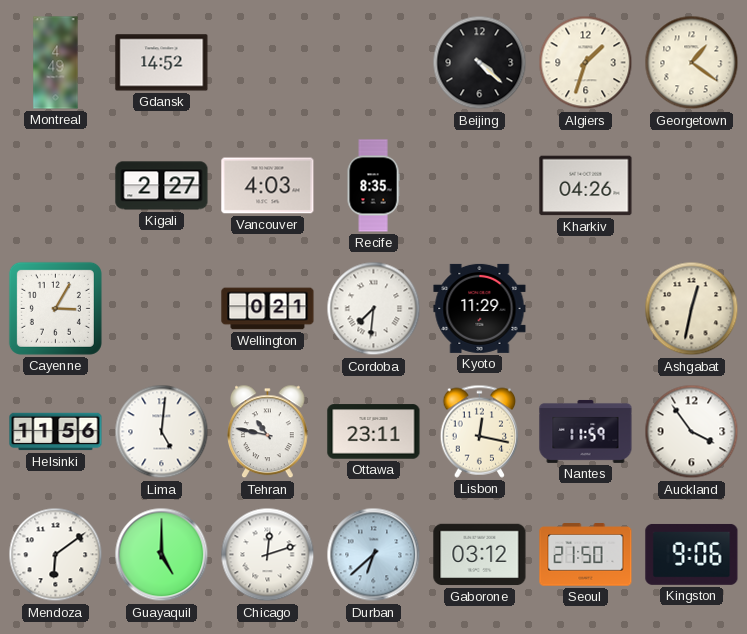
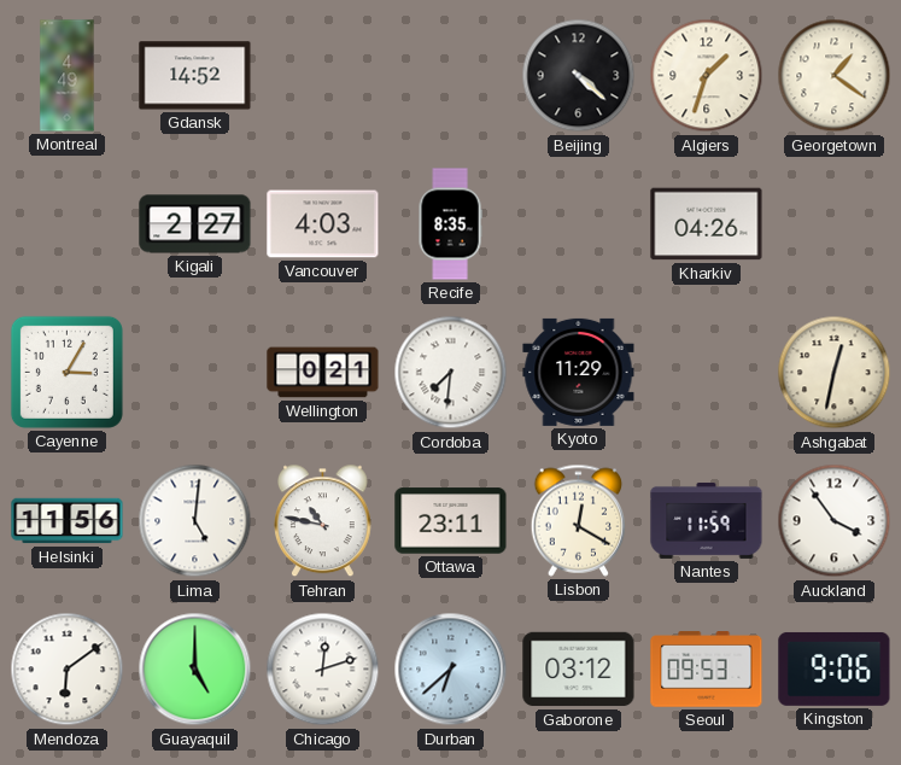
Lisbon: 12:17 -> 12:20 (579, 520)
Seoul: 21:50 -> 09:53 (707, 670)
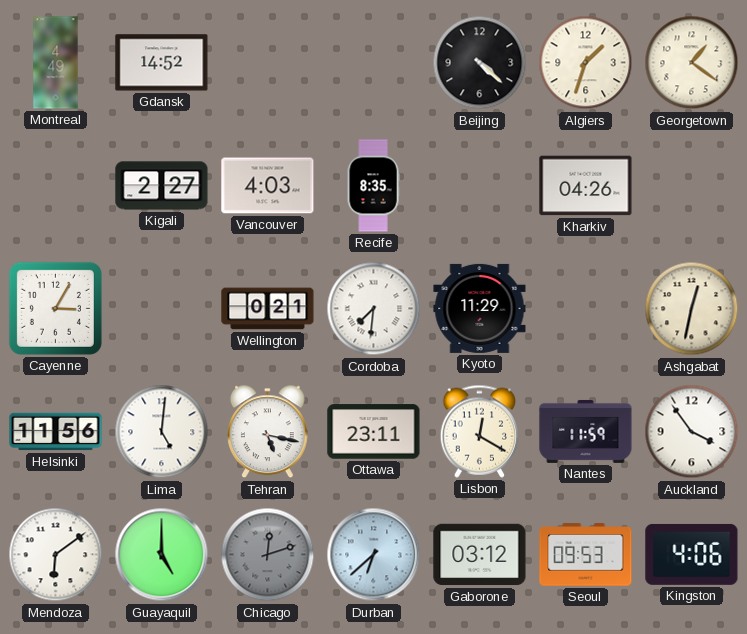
Tehran: 10:47 -> 5:17 (267, 432)
Chicago dial: white -> grey (268, 555)
Kingston: 9:06 -> 4:06 (692, 554)
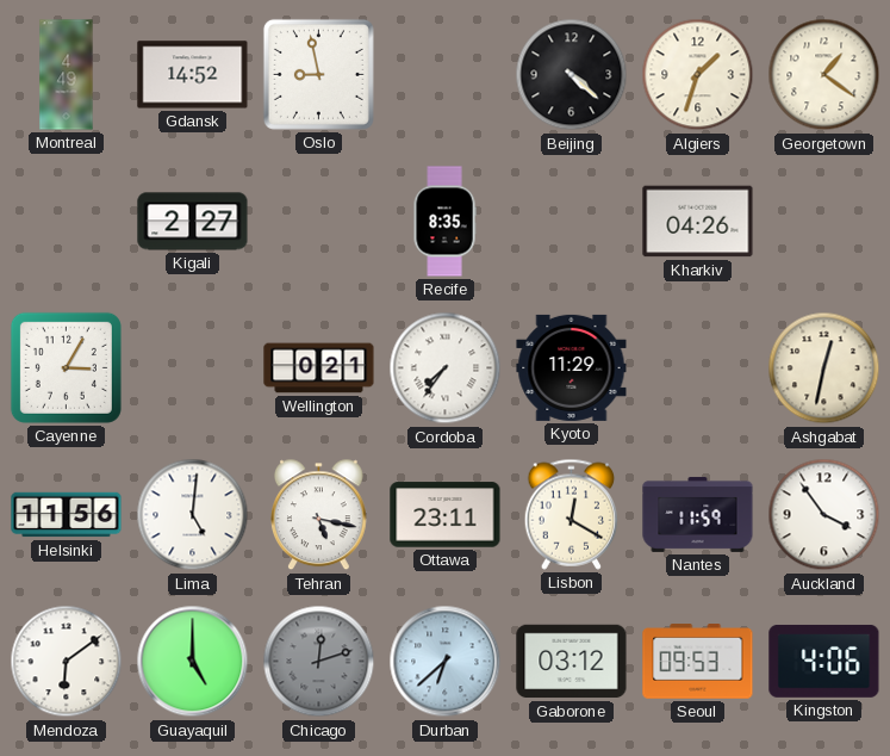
Oslo: none -> 8:58 (318, 74)
Vancouver: 4:03 -> none (268, 186)
Cordoba: 7:31 -> 7:36 (446, 368)
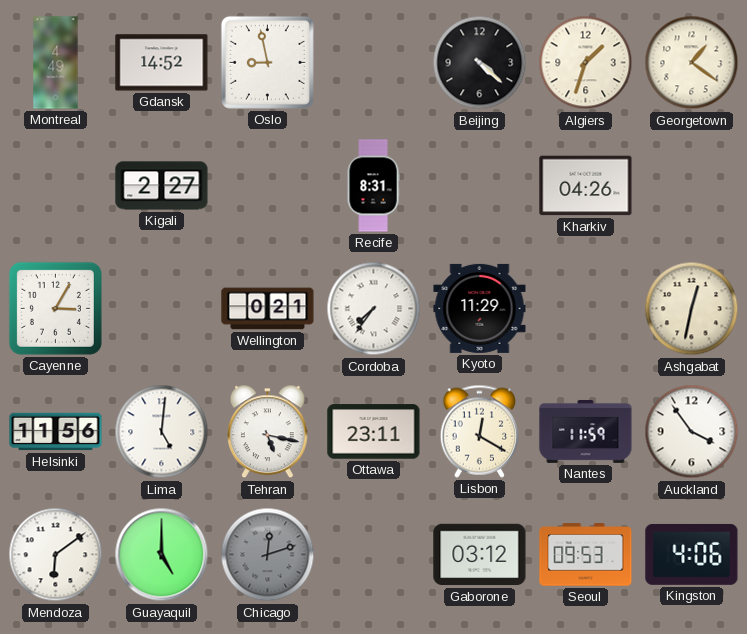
Recife: 8:35 -> 8:31 (373, 186)
Durban: 6:38 -> none (446, 662)
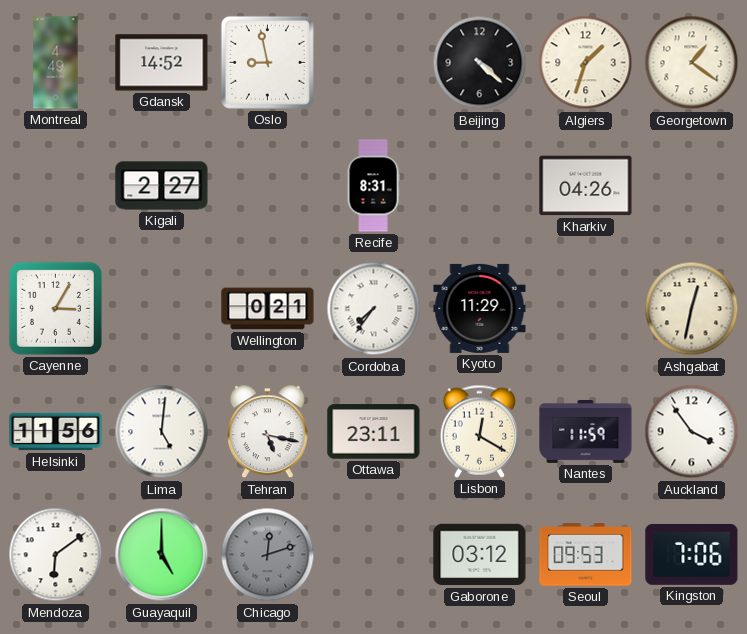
Kingston: 4:06 -> 7:06 (692, 554)
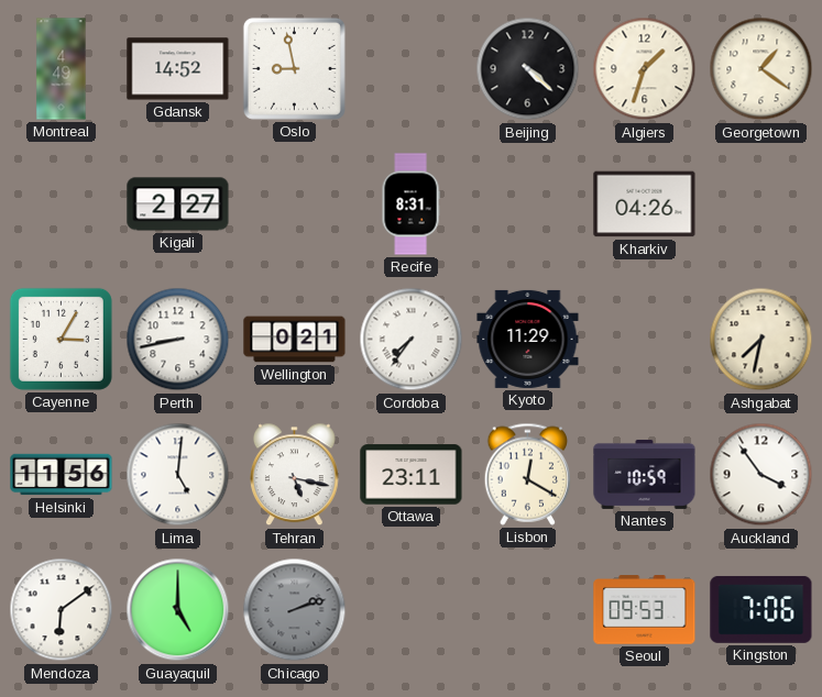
Perth: none -> 8:43 (178, 340)
Ashgabat: 12:32 -> 7:32 (761, 340)
Nantes: 11:59 -> 10:59 (645, 474)
Chicago: 12:12 -> 2:12 (295, 610)
Gaborone: 03:12 -> none (480, 555)
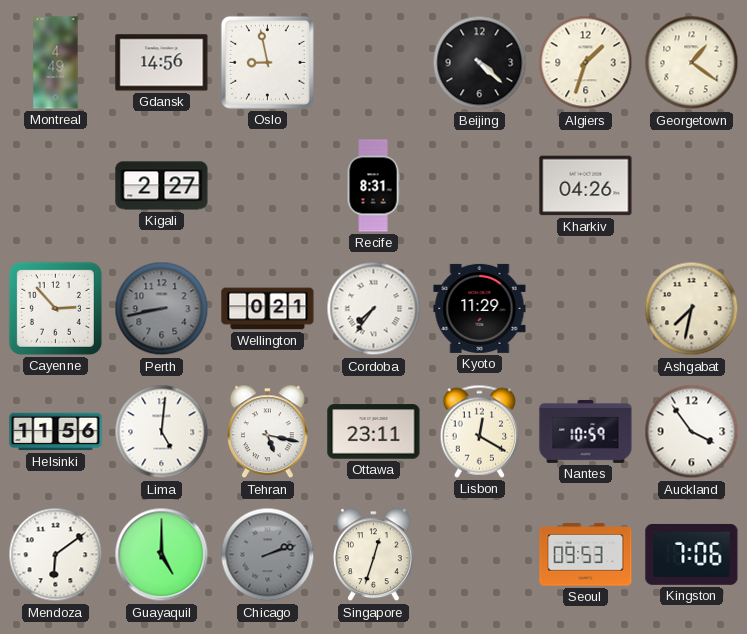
Gdansk: 14:52 -> 14:56 (162, 63)
Cayenne: 3:05 -> 2:53 (55, 308)
Perth dial: white -> grey (162, 309)
Singapore: none -> 12:33 (373, 555)
